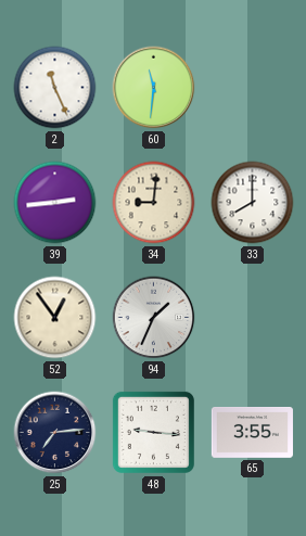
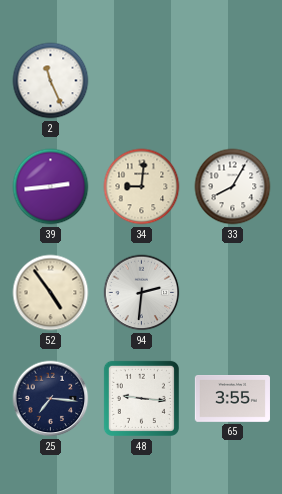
60: 11:31 -> none (154, 88)
33: 8:00 -> 8:05 (233, 187)
52: 12:54 -> 4:54 (51, 293)
94: 1:34 -> 2:31 (142, 293)
25: 7:14 -> 7:16 (51, 399)
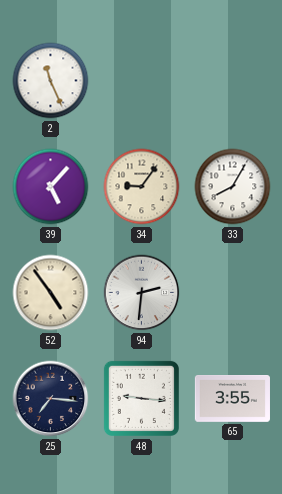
39: 2:44 -> 5:07 (51, 187)
34: 9:01 -> 9:06 (142, 187)
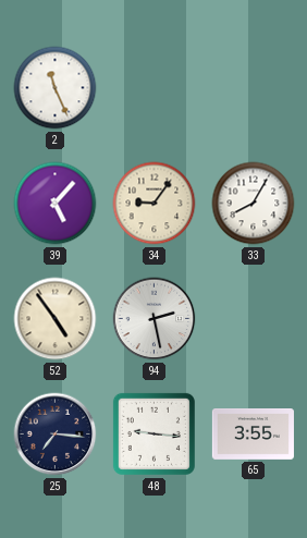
94: 2:31 -> 2:28 (155, 319)
